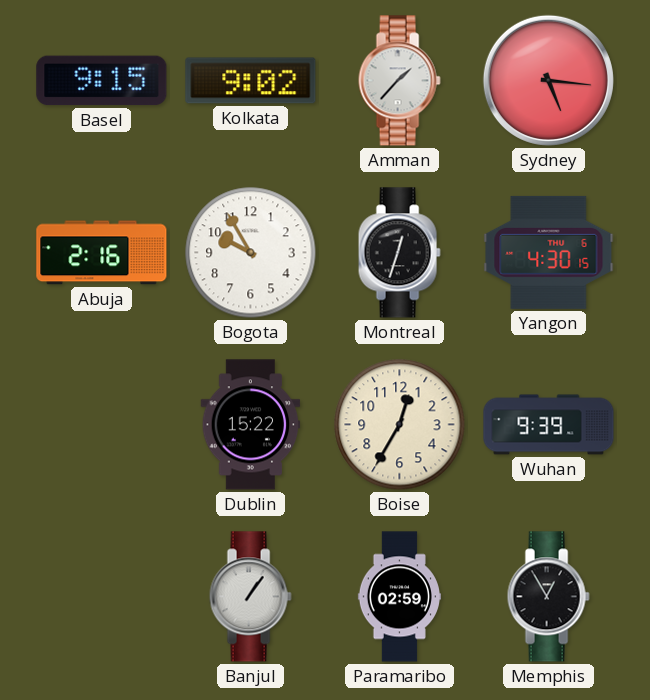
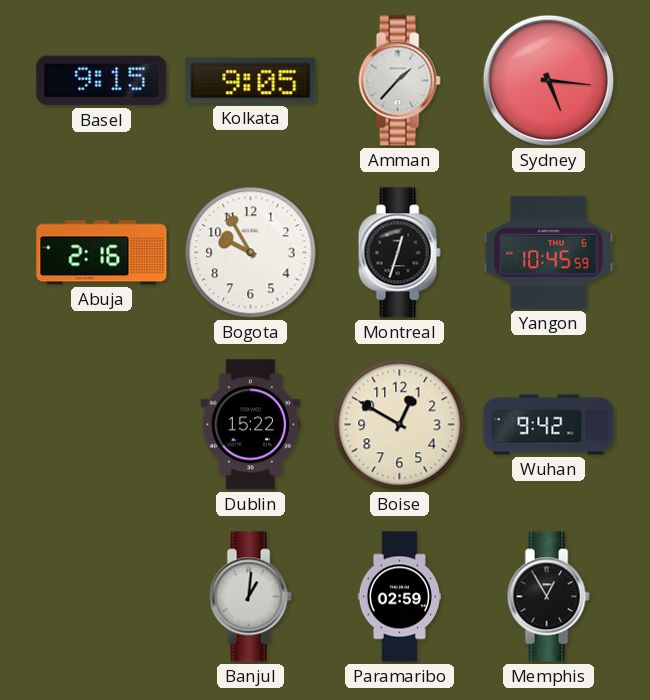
Kolkata: 9:02 -> 9:05 (251, 81)
Yangon: 4:30 -> 10:45 (549, 252)
Boise: 12:35 -> 12:50 (400, 425)
Wuhan: 9:39 -> 9:42 (549, 425)
Banjul: 1:06 -> 1:01 (250, 597)
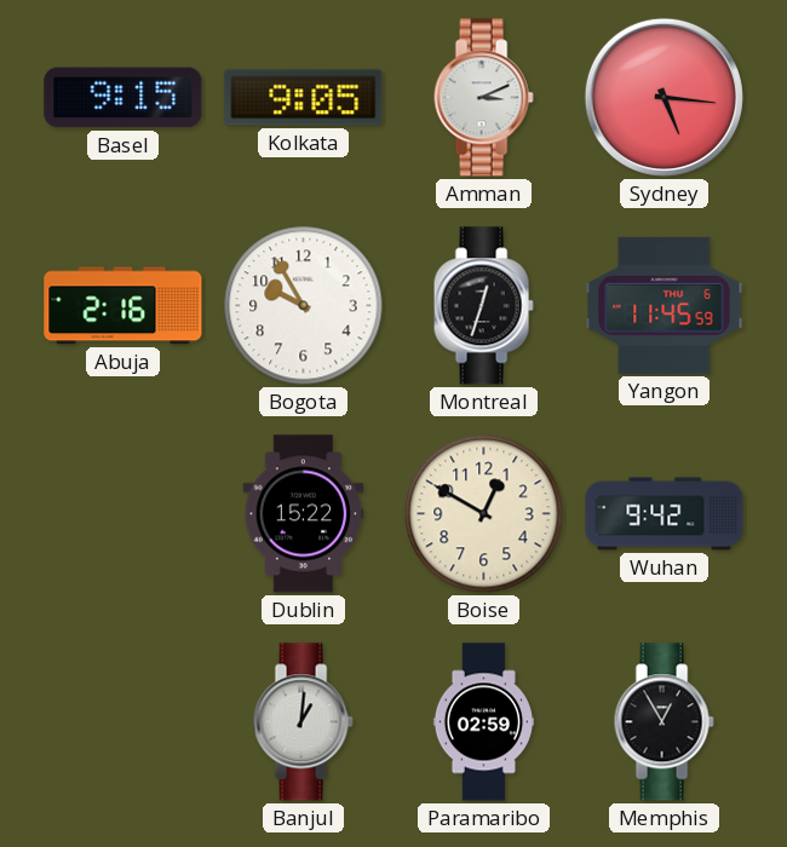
Amman: 1:37 -> 3:11 (483, 98)
Yangon: 10:45 -> 11:45 (665, 305)
